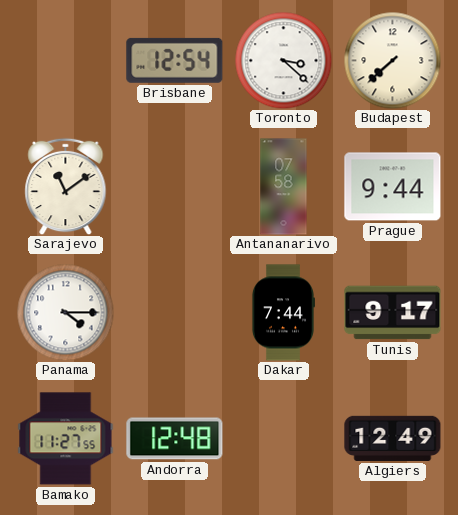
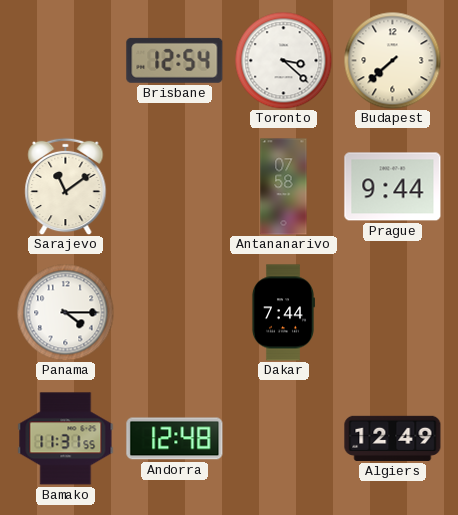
Tunis: 9:17 -> none (393, 313)
Bamako: 11:27 -> 11:31 (66, 439)
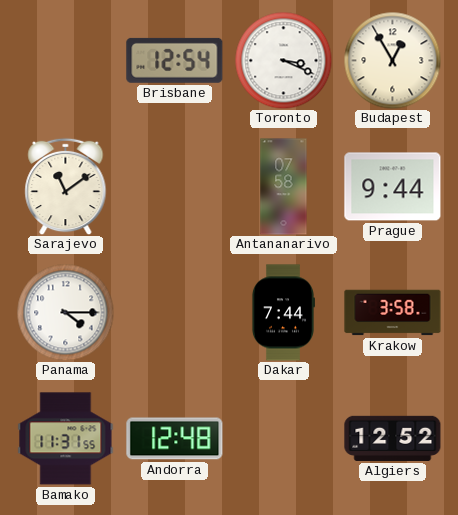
Toronto: 3:22 -> 3:19 (283, 60)
Budapest: 7:38 -> 12:55 (392, 60)
Krakow: none -> 3:58 (393, 313)
Algiers: 12:49 -> 12:52 (393, 438)
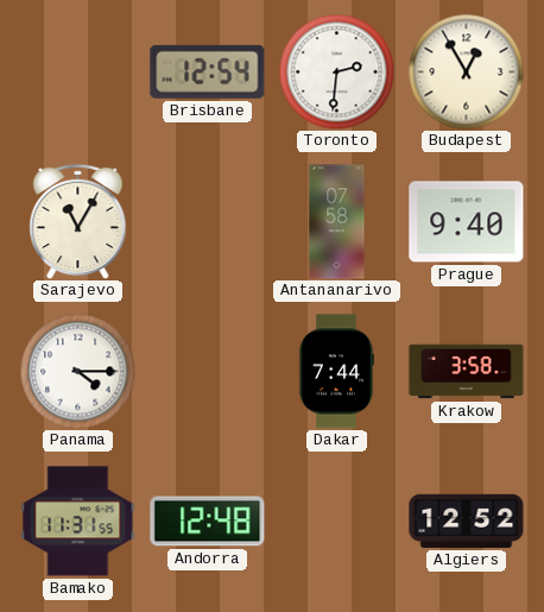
Toronto: 3:19 -> 2:31 (336, 71)
Sarajevo: 11:09 -> 11:05 (78, 221)
Prague: 9:44 -> 9:40 (467, 222)
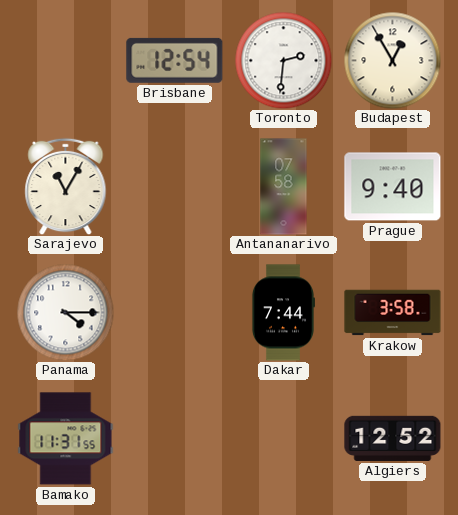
Andorra: 12:48 -> none (208, 522)
